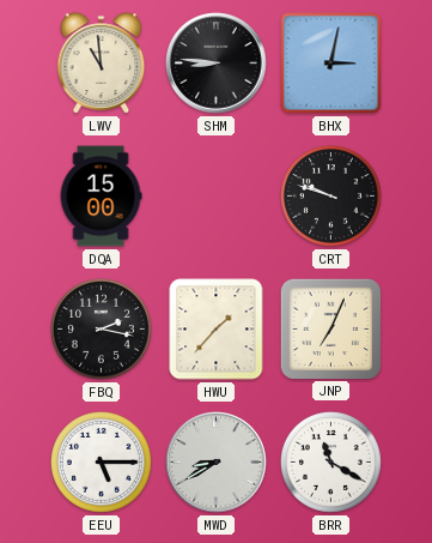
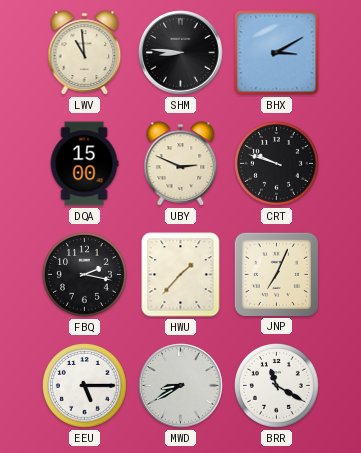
BHX: 3:02 -> 3:10 (277, 53)
UBY: none -> 2:49 (181, 164)
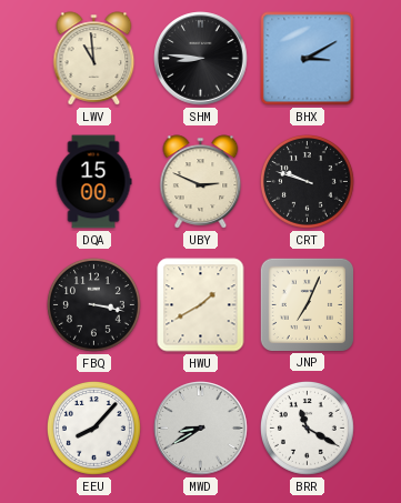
FBQ: 2:17 -> 3:17 (93, 305)
HWU: 1:37 -> 1:40 (201, 305)
EEU: 5:15 -> 8:07 (93, 429)
